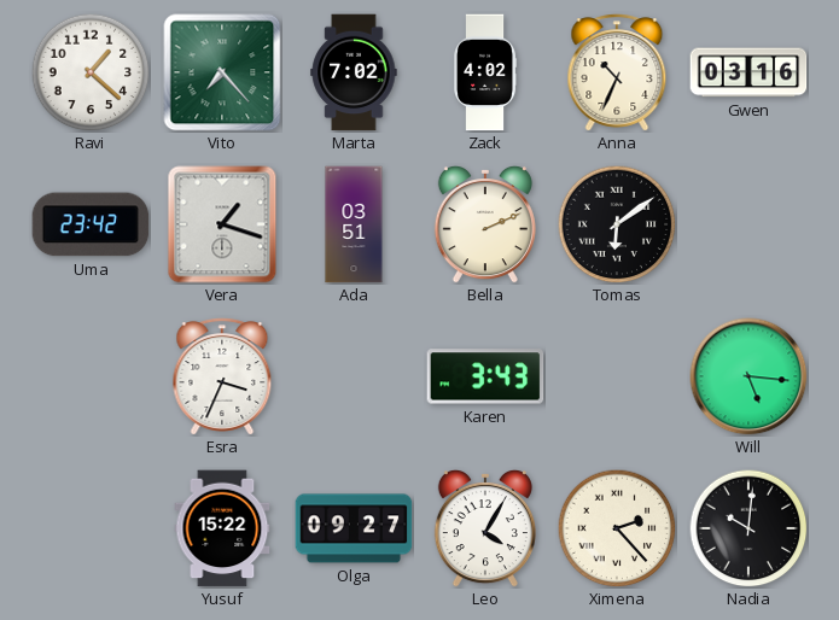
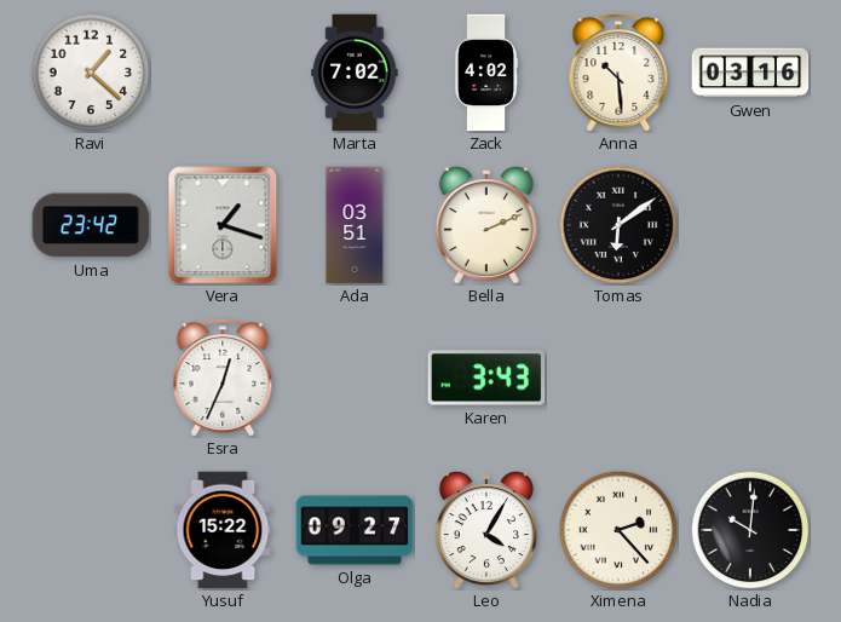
Vito: 7:23 -> none (222, 72)
Anna: 10:34 -> 10:29 (618, 73)
Esra: 3:34 -> 12:34 (223, 378)
Will: 5:16 -> none (748, 376)
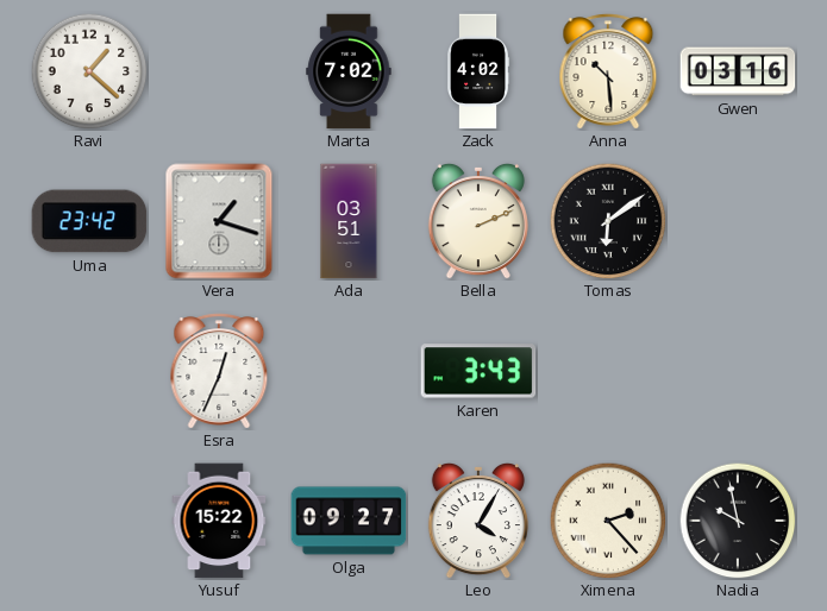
Nadia: 10:01 -> 9:58 (738, 521)
